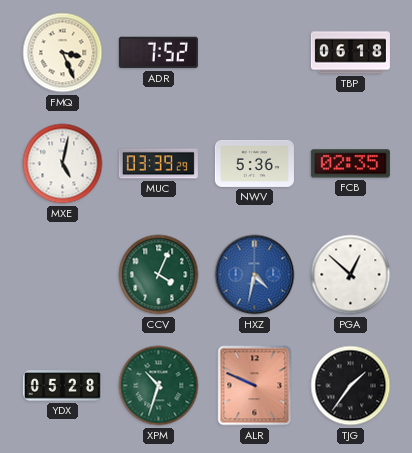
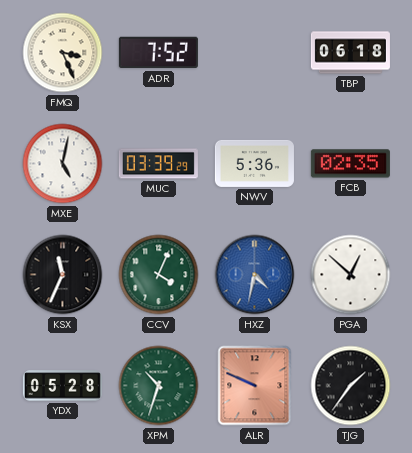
KSX: none -> 11:34 (63, 275)
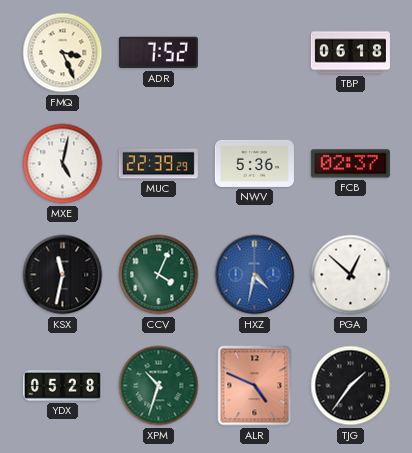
MUC: 03:39 -> 22:39 (158, 164)
FCB: 02:35 -> 02:37 (350, 164)
KSX: 11:34 -> 11:32 (63, 275)
ALR: 9:49 -> 4:49 (255, 386)
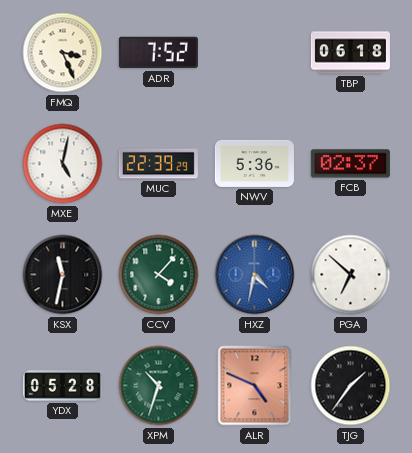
CCV: 4:04 -> 4:07 (159, 275)
PGA: 12:52 -> 6:52 (351, 275)
